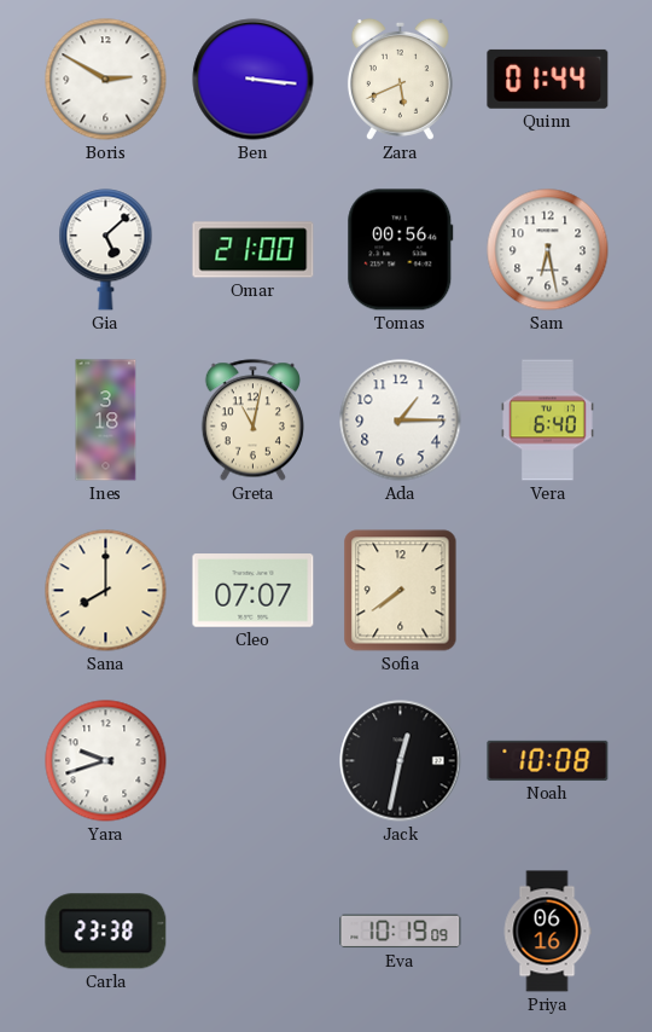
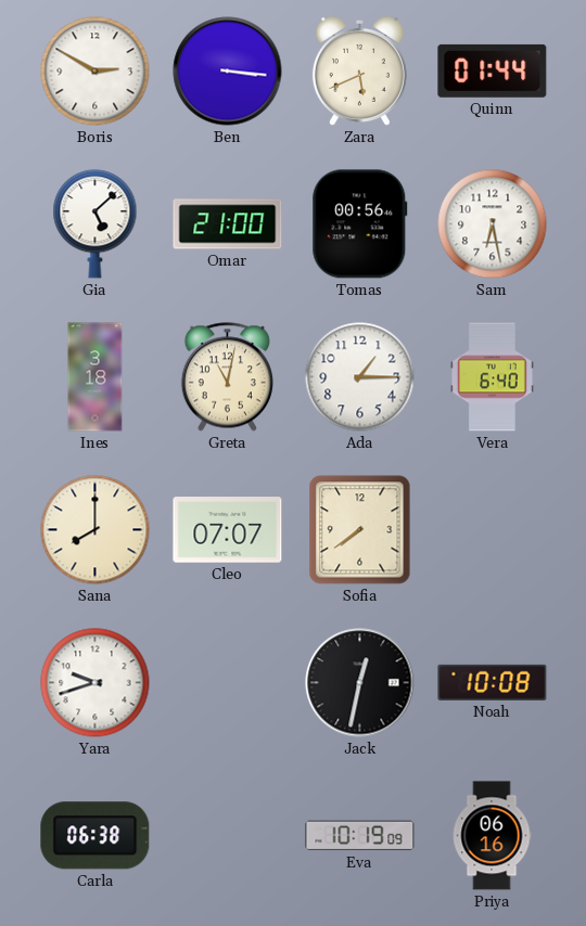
Carla: 23:38 -> 06:38 (95, 836)
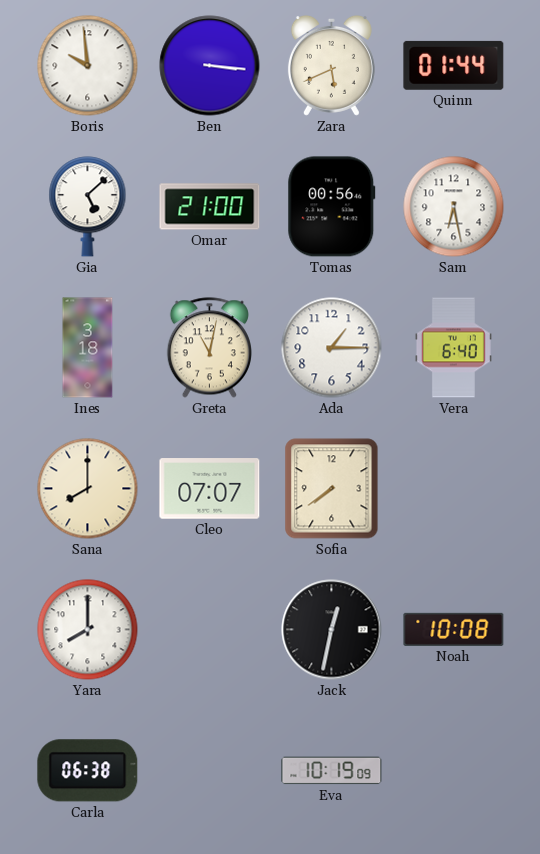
Boris: 2:50 -> 9:59 (88, 66)
Yara: 9:42 -> 8:00 (88, 630)
Priya: 06:16 -> none (492, 836)
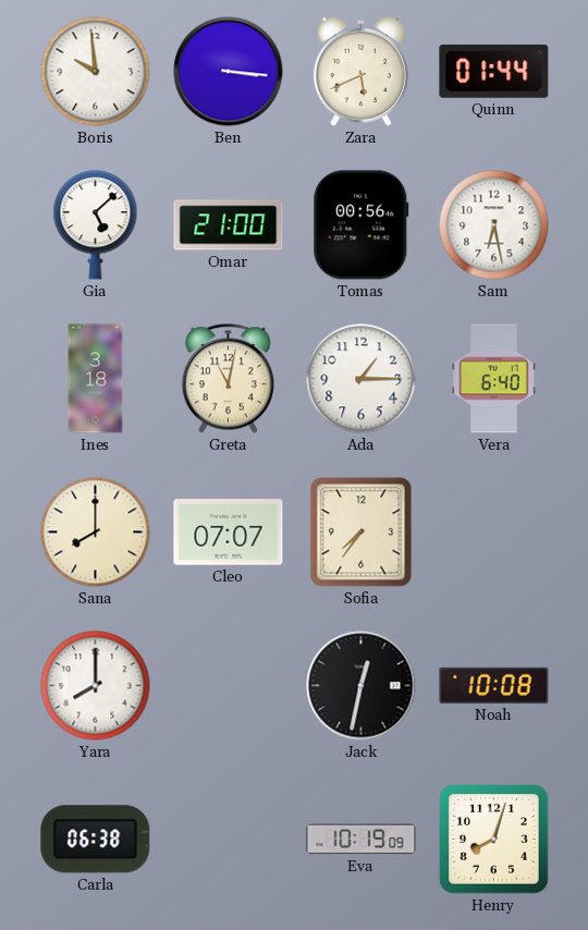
Sofia: 7:39 -> 7:36 (362, 533)
Henry: none -> 8:03 (494, 840)
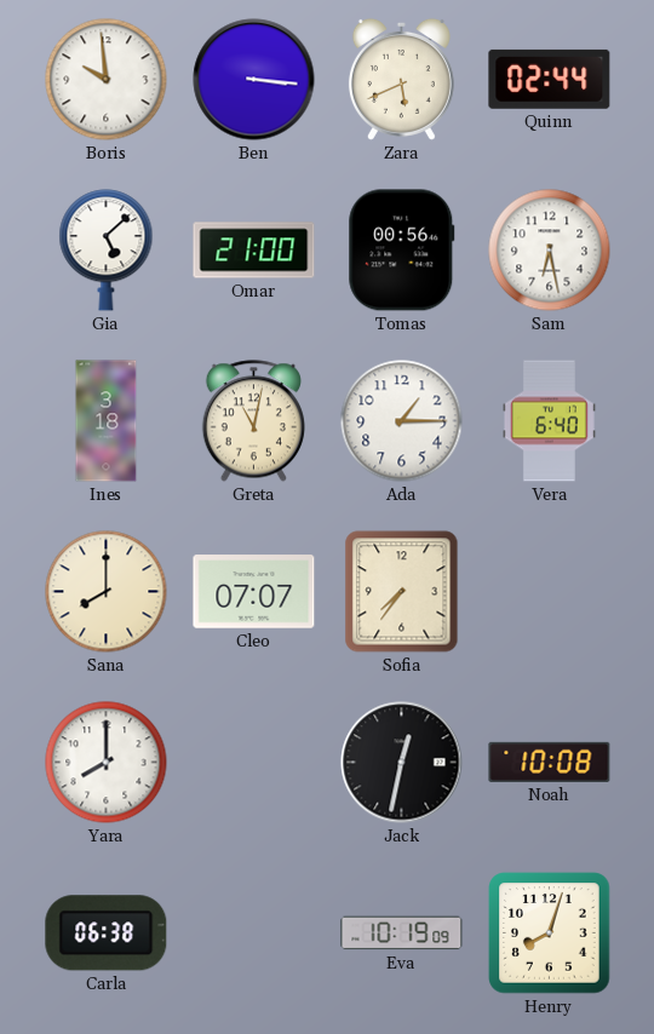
Quinn: 01:44 -> 02:44 (550, 79)
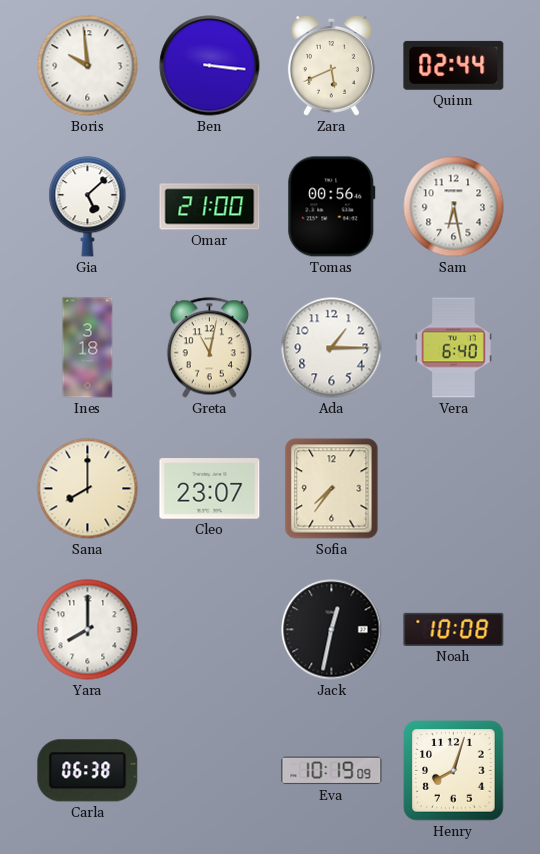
Cleo: 07:07 -> 23:07 (210, 489)
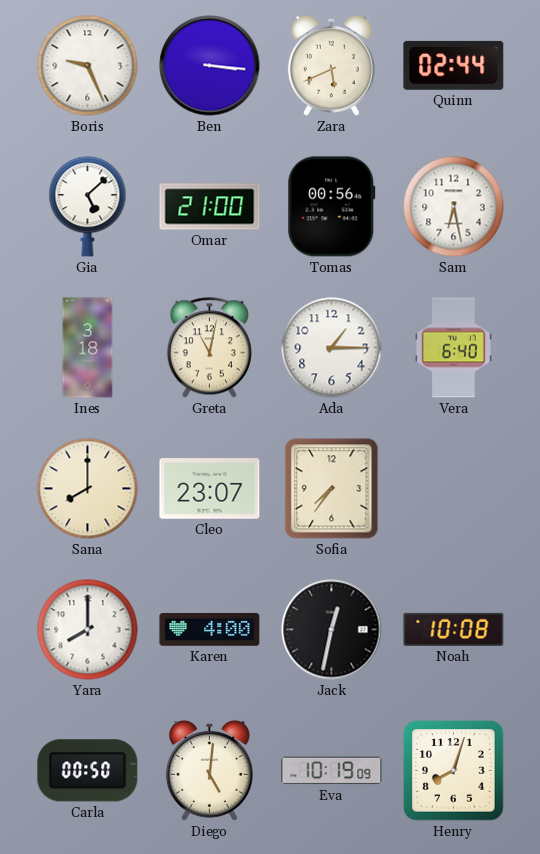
Boris: 9:59 -> 9:26 (88, 66)
Karen: none -> 4:00 (210, 630)
Carla: 06:38 -> 00:50 (88, 771)
Diego: none -> 5:01 (209, 770)
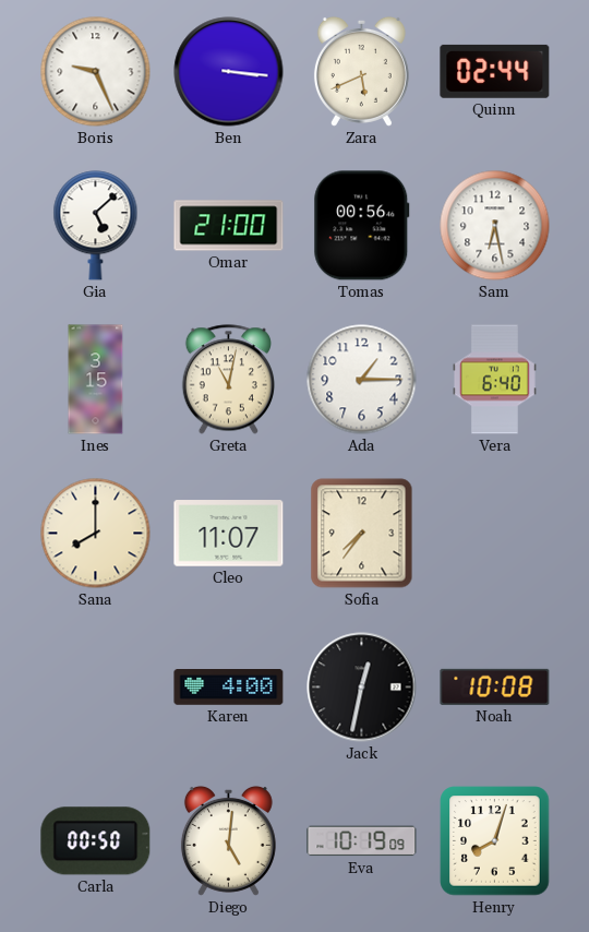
Ines: 3:18 -> 3:15 (96, 380)
Cleo: 23:07 -> 11:07 (229, 534)
Yara: 8:00 -> none (88, 630)
